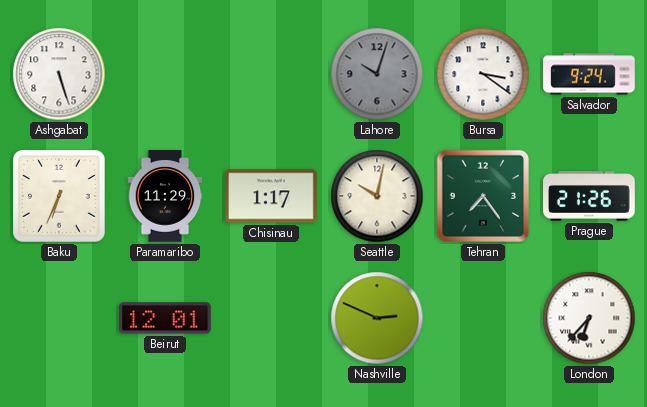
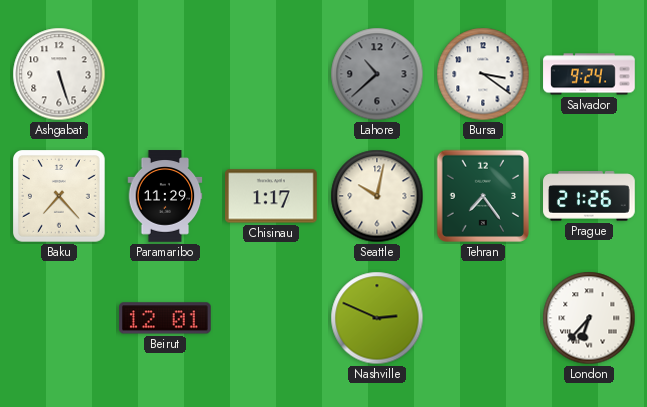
Lahore: 10:03 -> 10:38 (377, 74)
Baku: 6:34 -> 7:23 (60, 197)
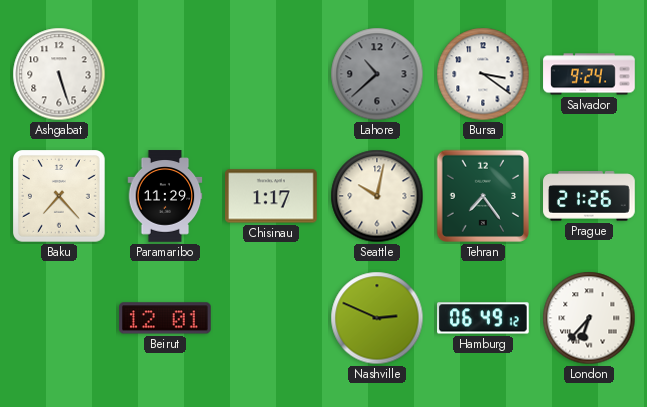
Hamburg: none -> 06:49 (484, 318)
